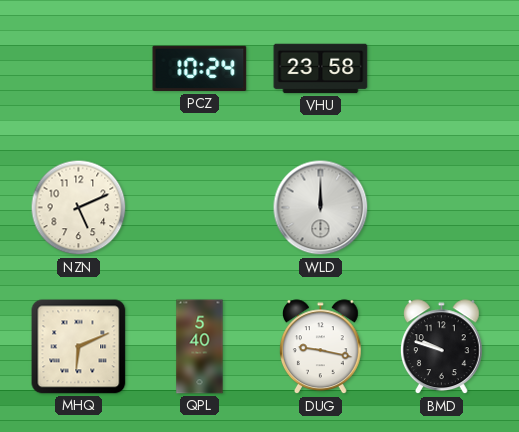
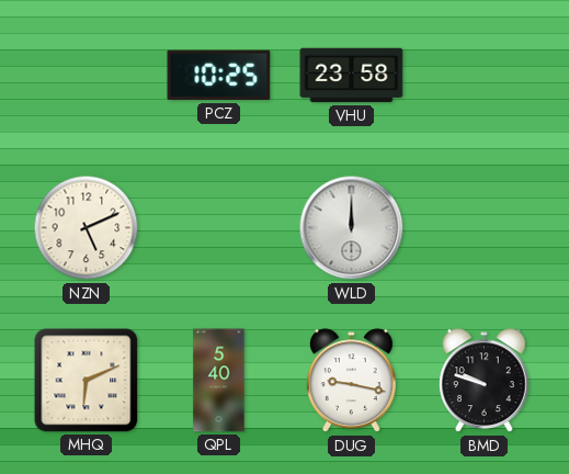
PCZ: 10:24 -> 10:25 (219, 76)
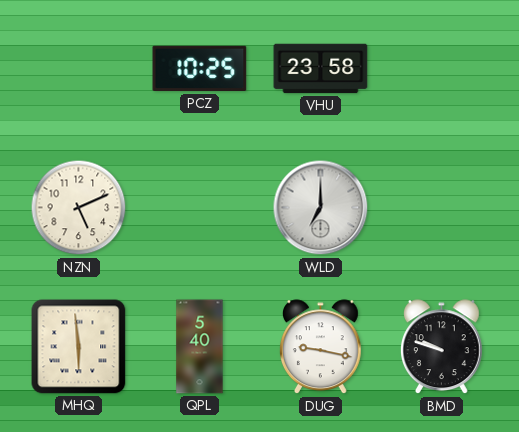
WLD: 12:00 -> 7:00 (321, 208)
MHQ: 6:11 -> 5:59 (79, 347)
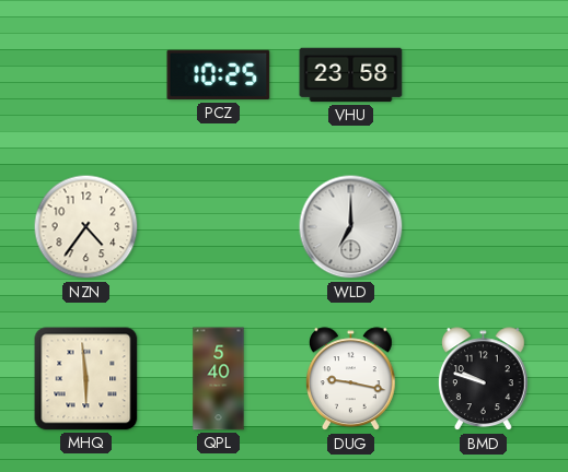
NZN: 5:11 -> 4:36 (86, 227)
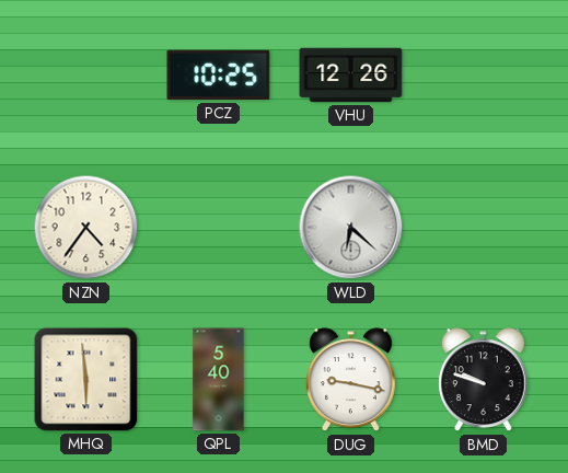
VHU: 23:58 -> 12:26 (351, 76)
WLD: 7:00 -> 6:22 (351, 228)
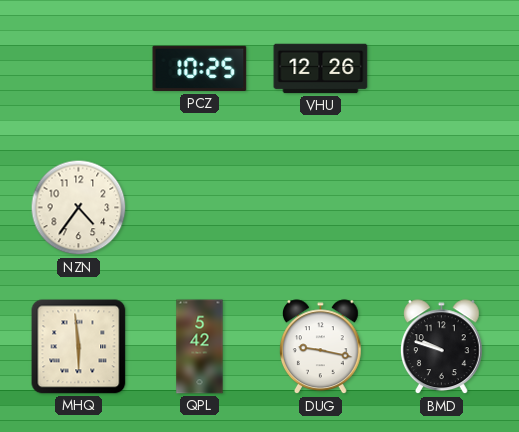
WLD: 6:22 -> none (351, 228)
QPL: 5:40 -> 5:42 (200, 347)
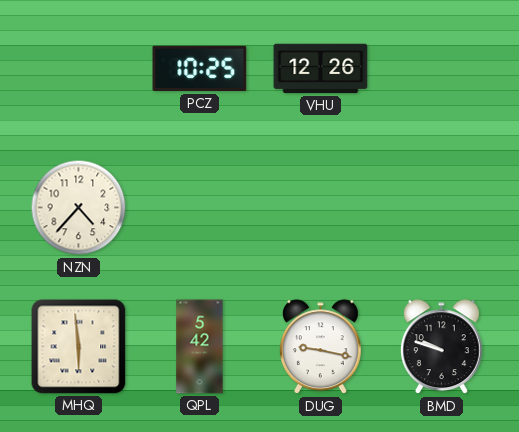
NZN: 4:36 -> 4:37 (79, 208)
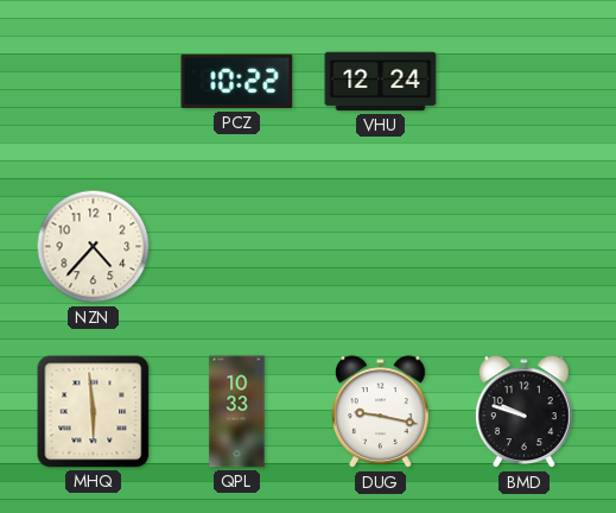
PCZ: 10:25 -> 10:22 (237, 82)
VHU: 12:26 -> 12:24 (381, 82)
QPL: 5:42 -> 10:33 (237, 412)
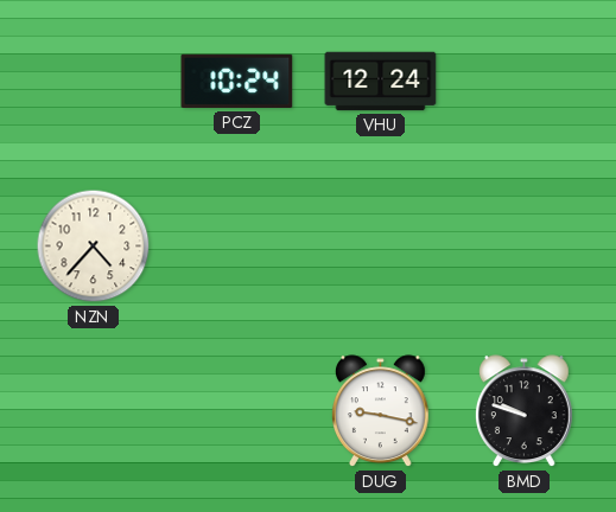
PCZ: 10:22 -> 10:24 (237, 82)
MHQ: 5:59 -> none (94, 412)
QPL: 10:33 -> none (237, 412)
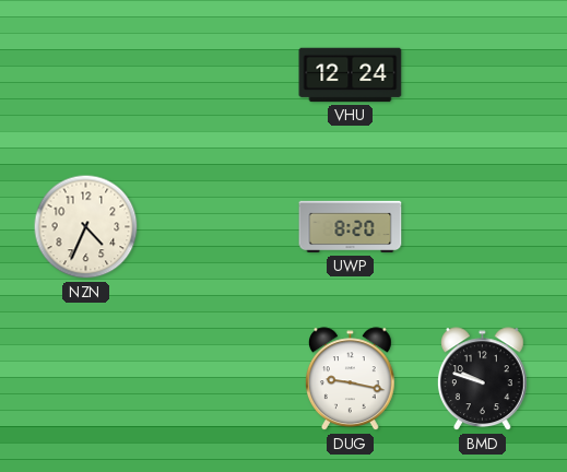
PCZ: 10:24 -> none (237, 82)
NZN: 4:37 -> 4:34 (86, 227)
UWP: none -> 8:20 (351, 227)
